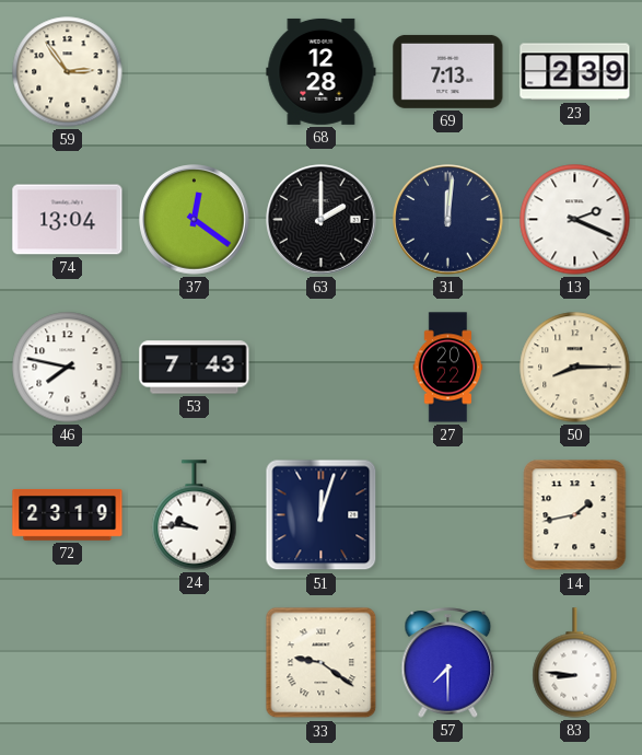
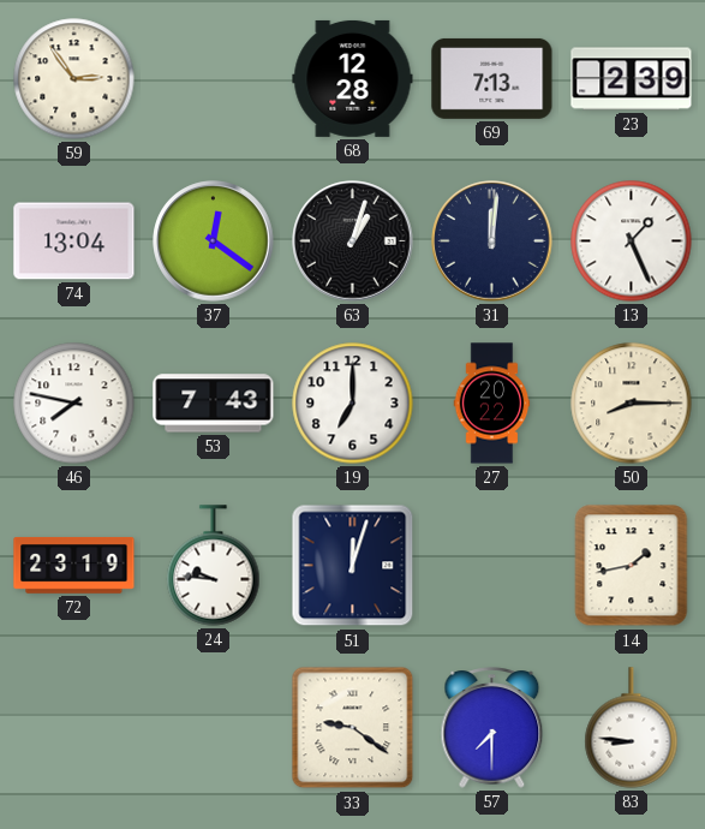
63: 2:00 -> 1:03 (353, 241)
13: 2:19 -> 1:26 (632, 241)
19: none -> 7:00 (353, 404)
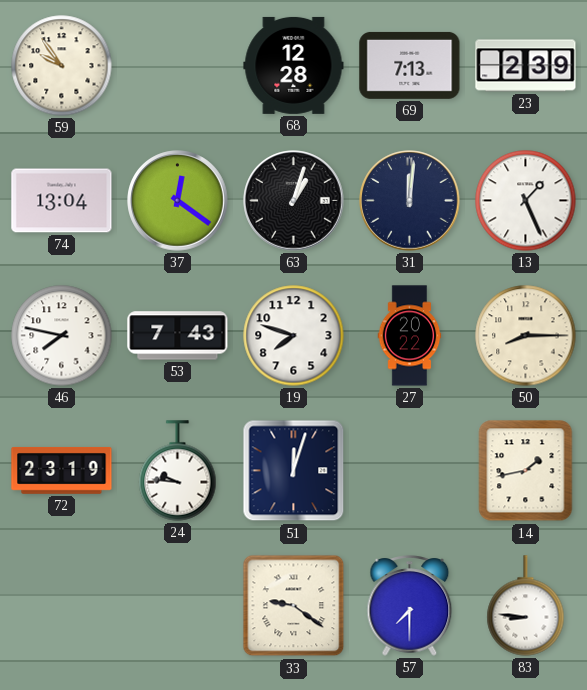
59: 2:54 -> 9:54 (62, 66)
19: 7:00 -> 7:48 (294, 336)
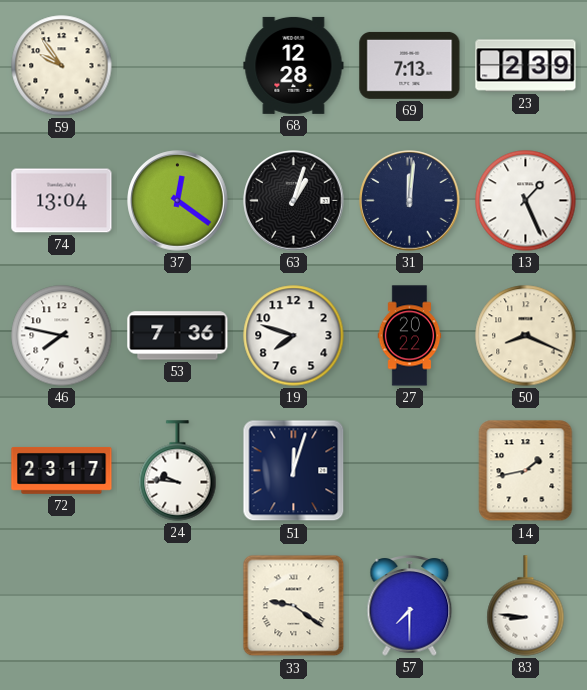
53: 7:43 -> 7:36 (178, 336)
50: 8:15 -> 8:19 (526, 336)
72: 23:19 -> 23:17 (62, 470)
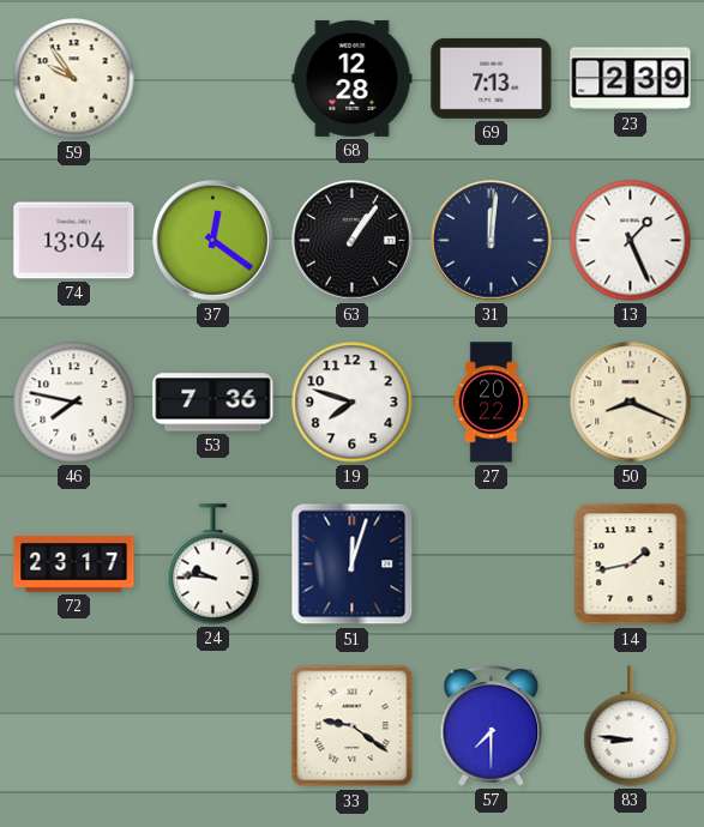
63: 1:03 -> 1:06 (353, 241)
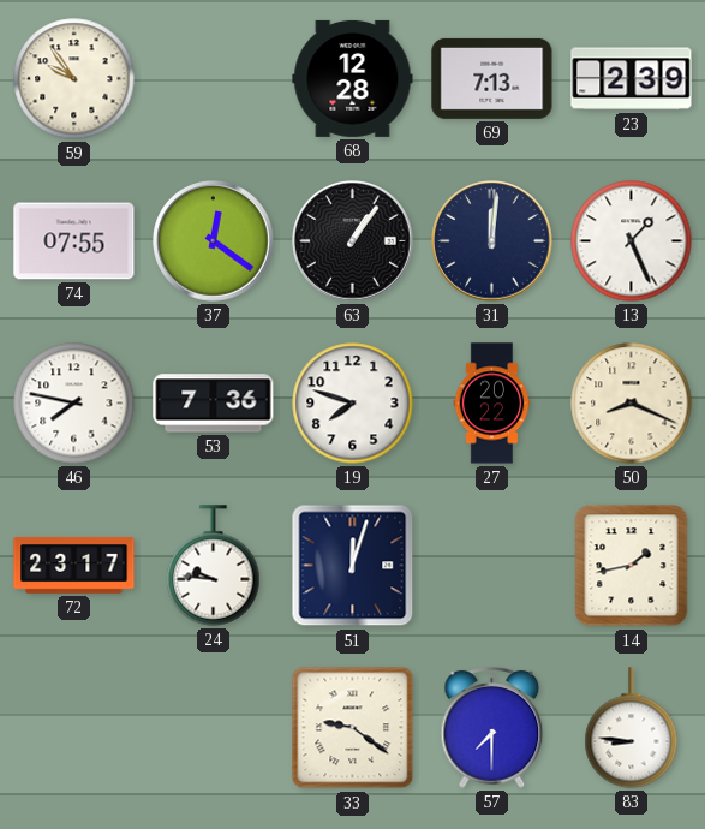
74: 13:04 -> 07:55 (74, 241)
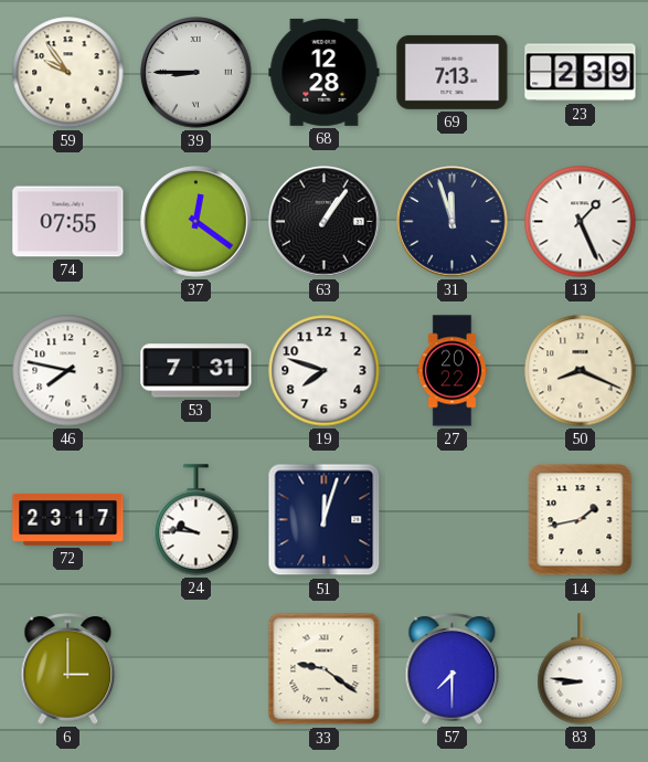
39: none -> 8:45 (196, 73)
31: 12:01 -> 11:57 (453, 222)
53: 7:36 -> 7:31 (196, 371)
6: none -> 3:00 (68, 669)
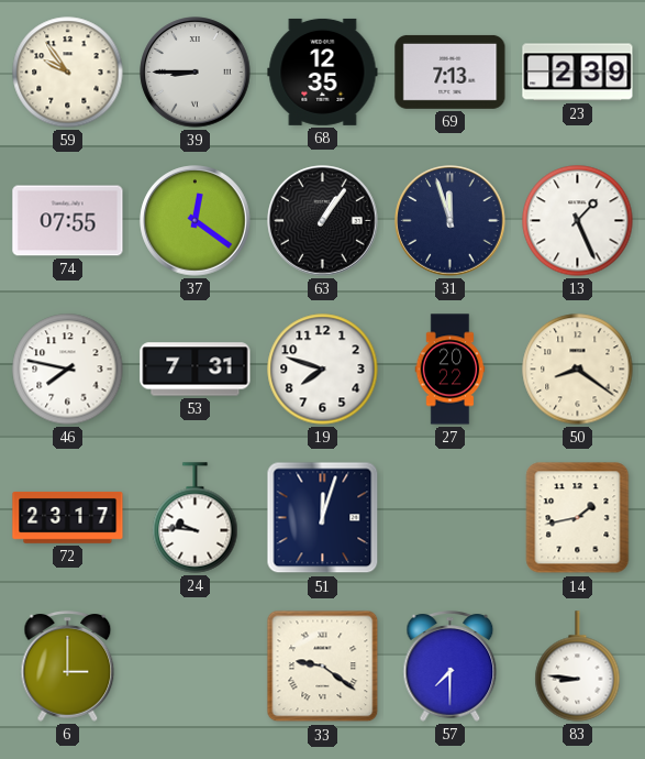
68: 12:28 -> 12:35 (323, 71)
50: 8:19 -> 8:21 (578, 370)
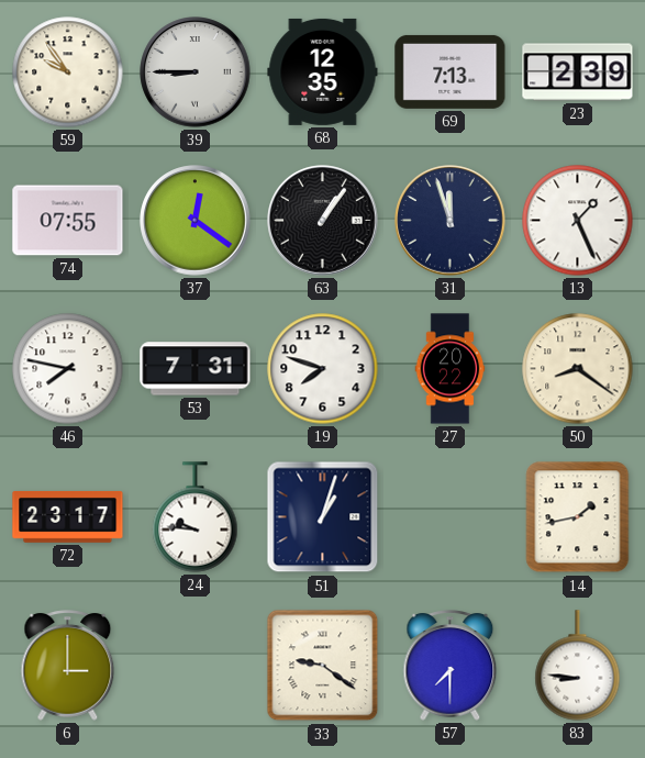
51: 12:03 -> 1:03 (323, 517)
